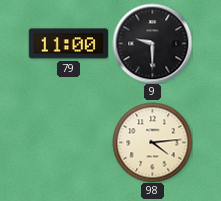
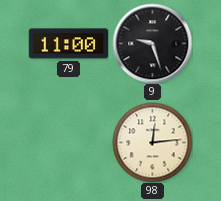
9: 9:30 -> 9:27 (152, 43)
98: 4:14 -> 12:14 (152, 142)
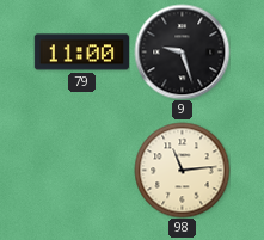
98: 12:14 -> 11:14 (182, 170)
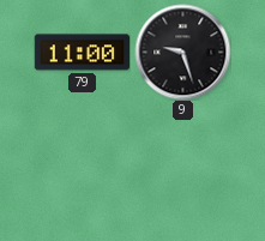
98: 11:14 -> none (182, 170)
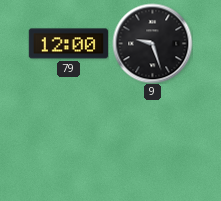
79: 11:00 -> 12:00 (68, 44)
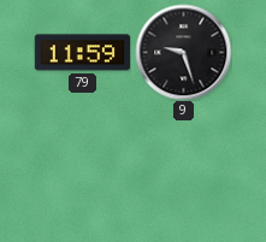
79: 12:00 -> 11:59 (82, 53)
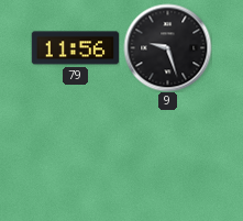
79: 11:59 -> 11:56 (75, 48)
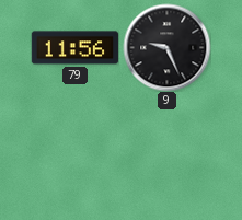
9: 9:27 -> 9:26 (166, 47)
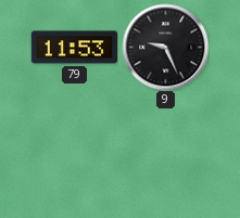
79: 11:56 -> 11:53 (74, 48)
